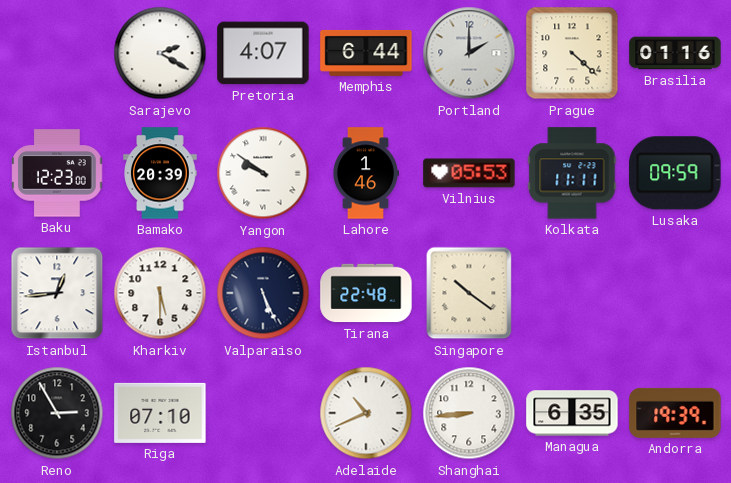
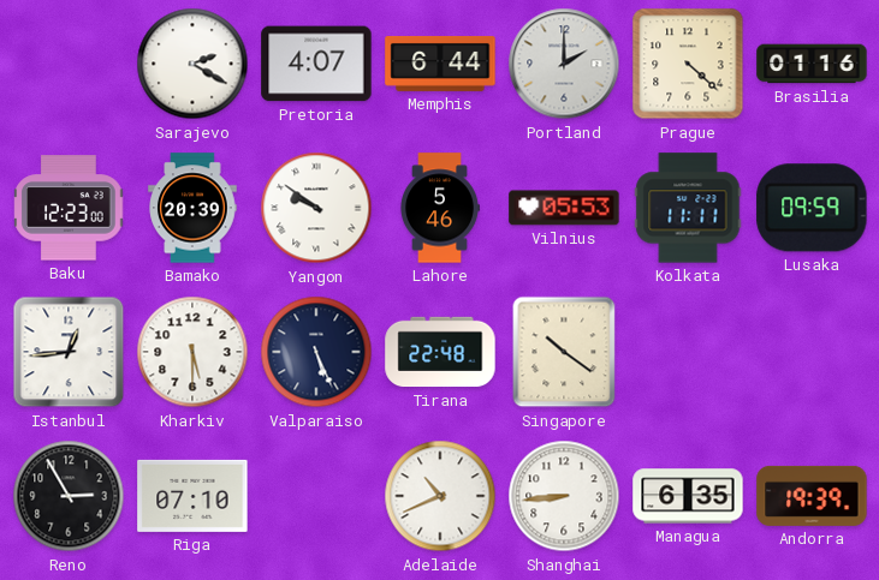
Lahore: 1:46 -> 5:46 (439, 208)
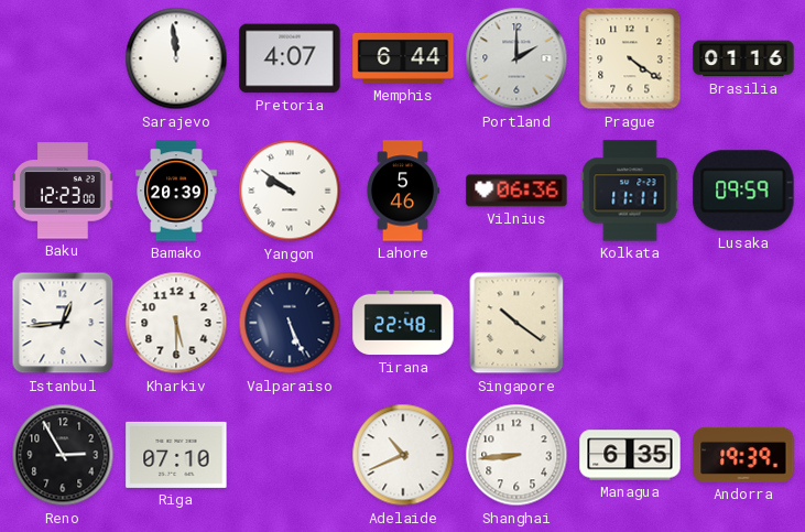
Sarajevo: 2:20 -> 11:59 (176, 58)
Prague: 4:22 -> 4:21 (630, 58)
Vilnius: 05:53 -> 06:36 (516, 191)
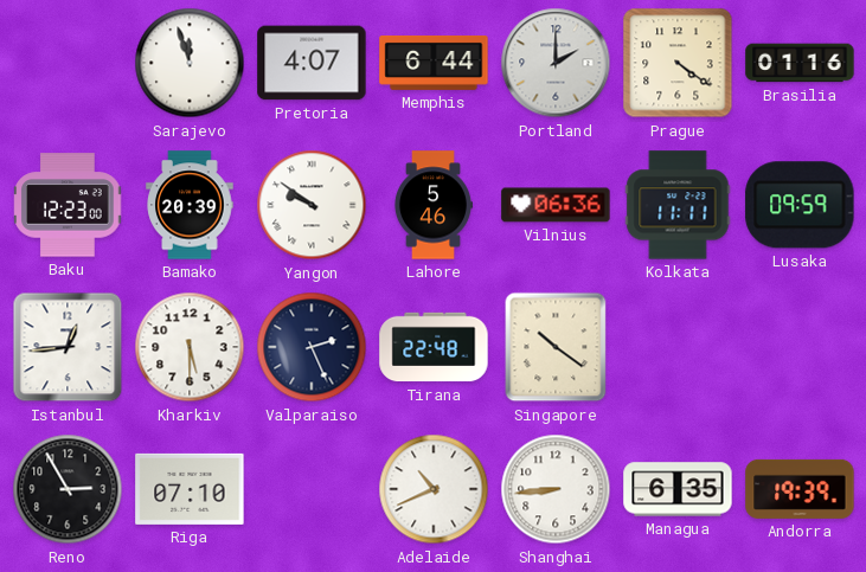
Sarajevo: 11:59 -> 11:57 (190, 63)
Valparaiso: 5:26 -> 2:26 (312, 347)
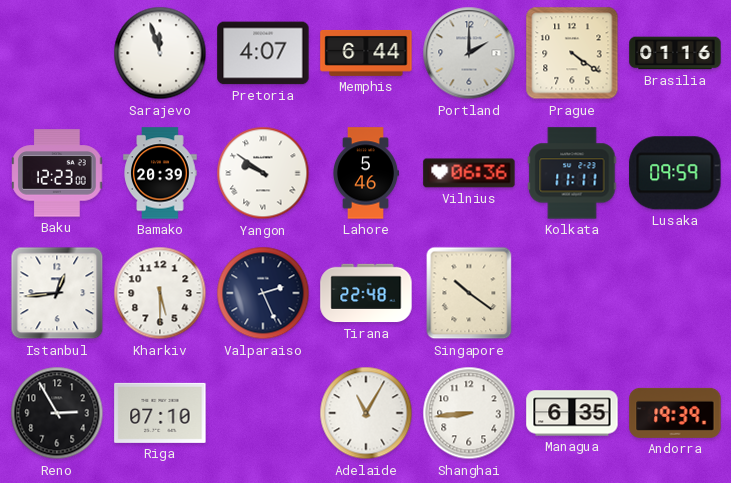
Adelaide: 10:41 -> 11:05 (366, 413)
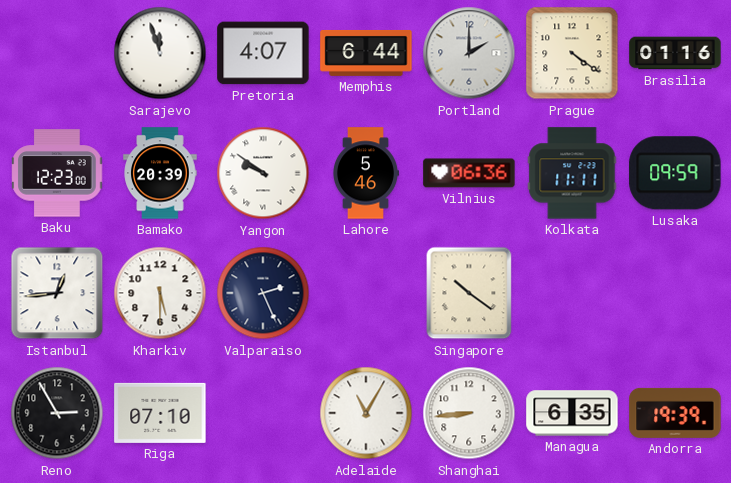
Tirana: 22:48 -> none (366, 293)
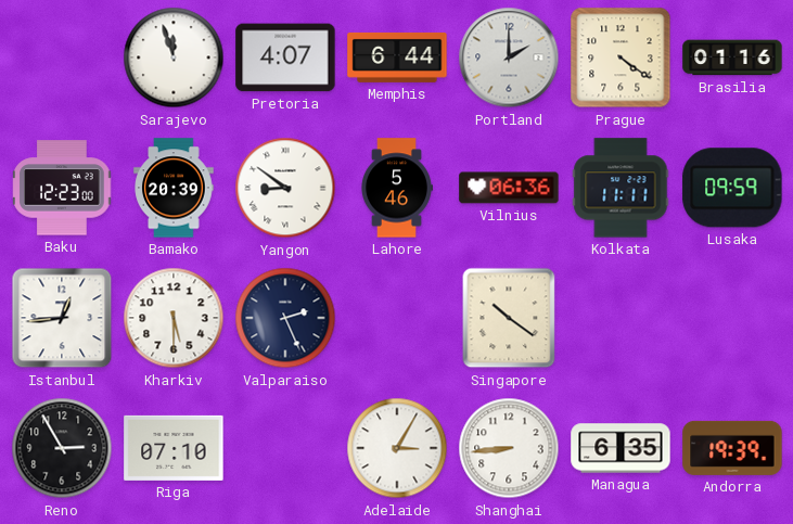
Yangon: 9:51 -> 8:51 (285, 188)
Adelaide: 11:05 -> 3:05 (397, 448)
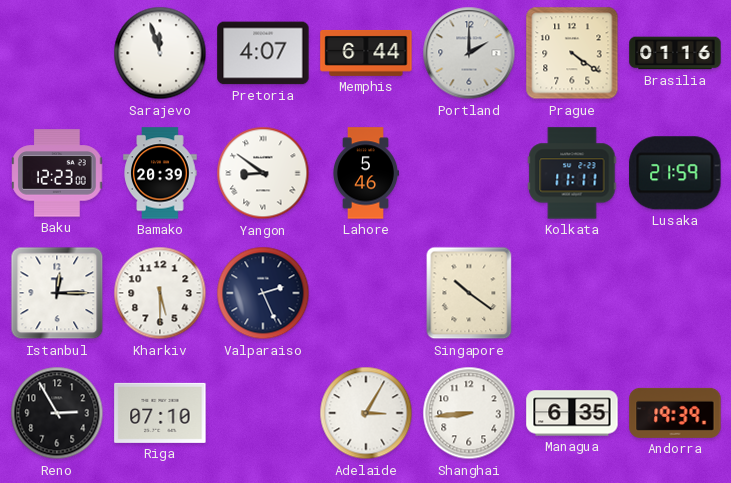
Vilnius: 06:36 -> none (509, 188)
Lusaka: 09:59 -> 21:59 (675, 173)
Istanbul: 12:44 -> 12:15 (57, 293)
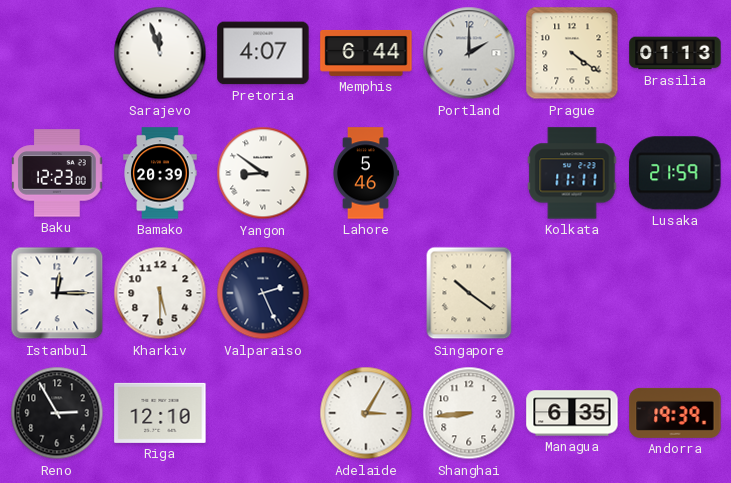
Brasilia: 01:16 -> 01:13 (675, 53)
Riga: 07:10 -> 12:10 (160, 413)
